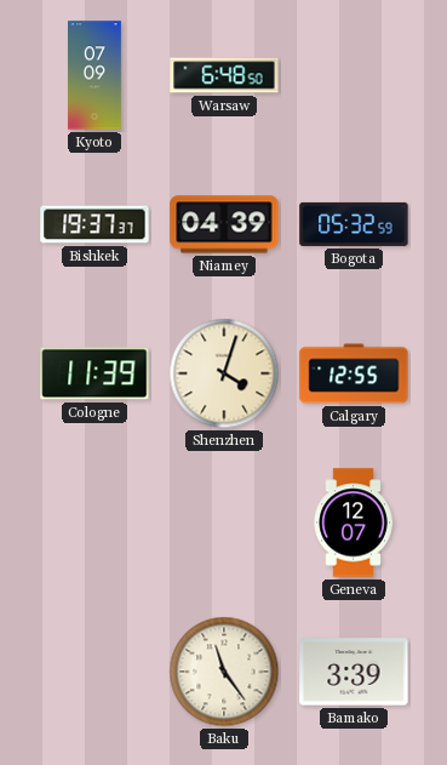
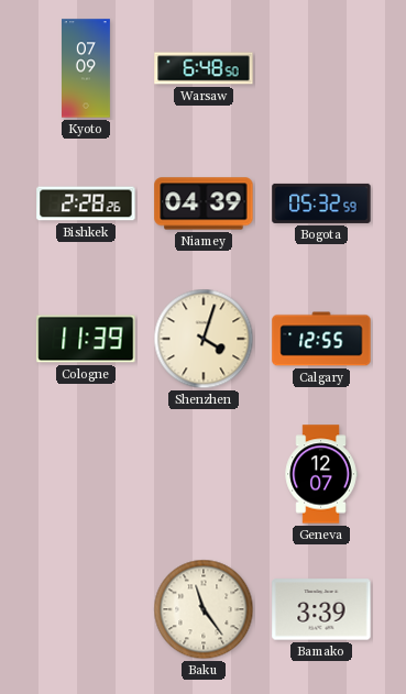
Bishkek: 19:37 -> 2:28 (86, 203)
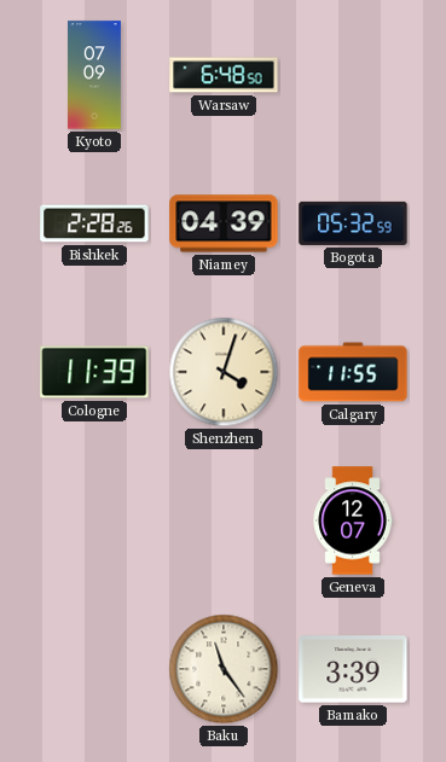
Calgary: 12:55 -> 11:55 (353, 372)
